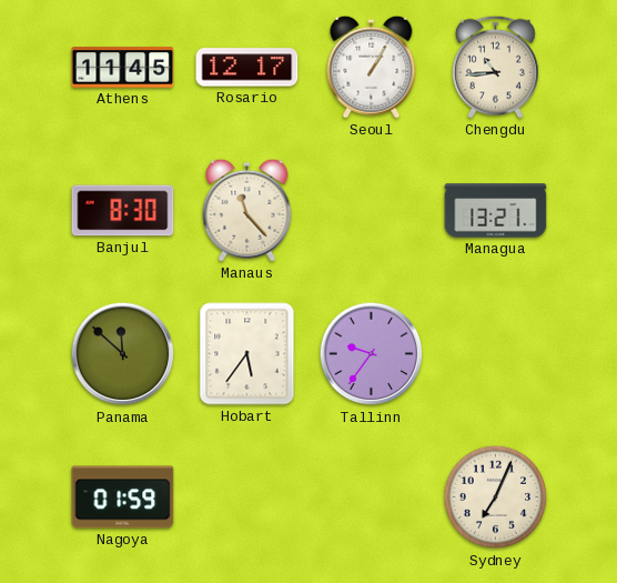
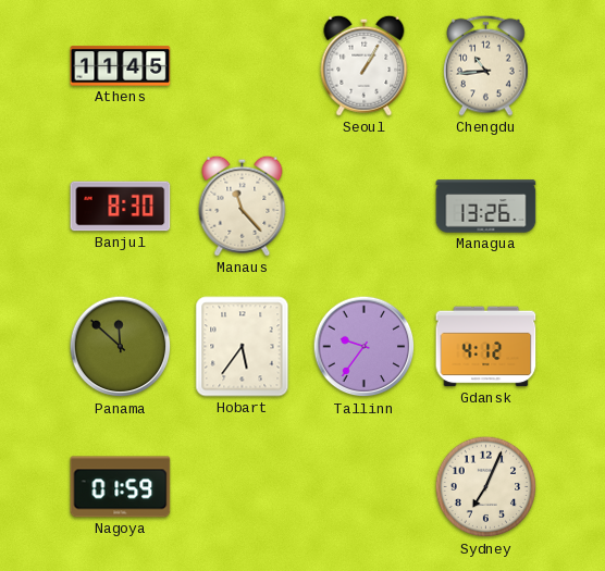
Rosario: 12:17 -> none (247, 68)
Managua: 13:21 -> 13:26 (486, 207)
Gdansk: none -> 4:12 (486, 347)
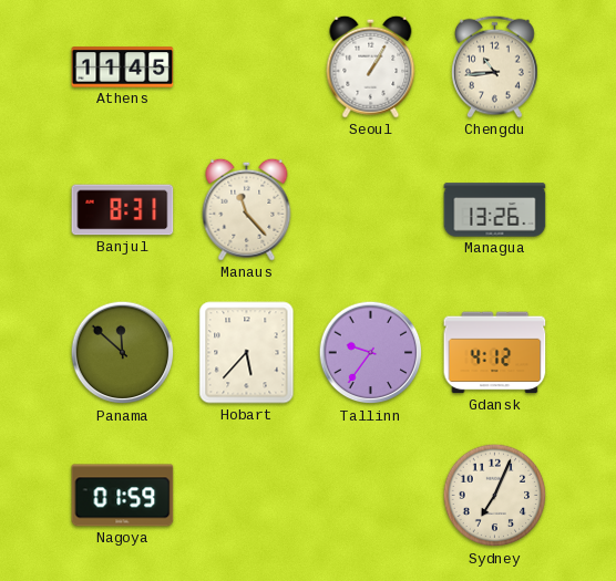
Banjul: 8:30 -> 8:31 (123, 210)
Hobart: 5:36 -> 5:37 (247, 353)
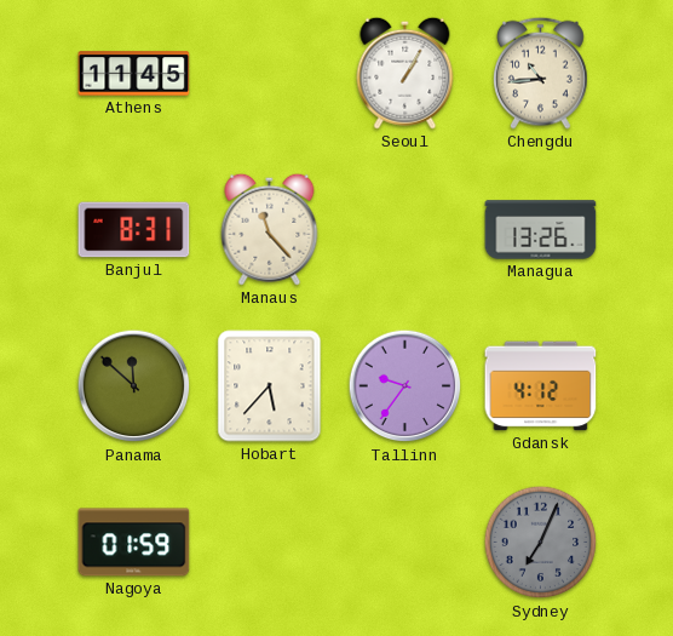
Sydney dial: cream -> grey (541, 543)
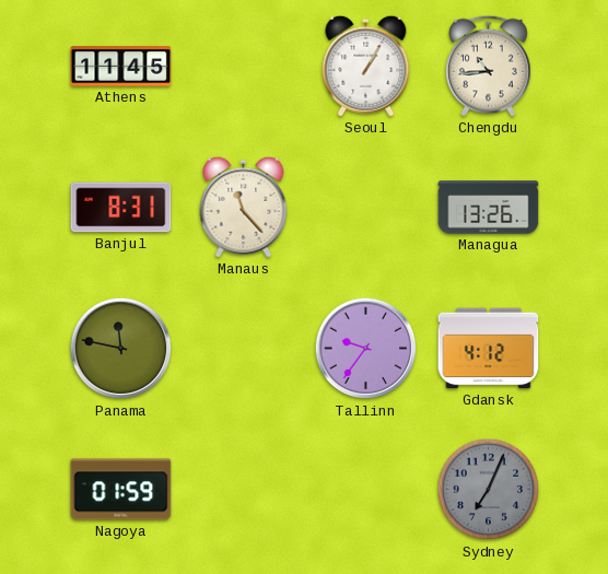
Panama: 11:52 -> 11:47 (121, 349)
Hobart: 5:37 -> none (270, 386)
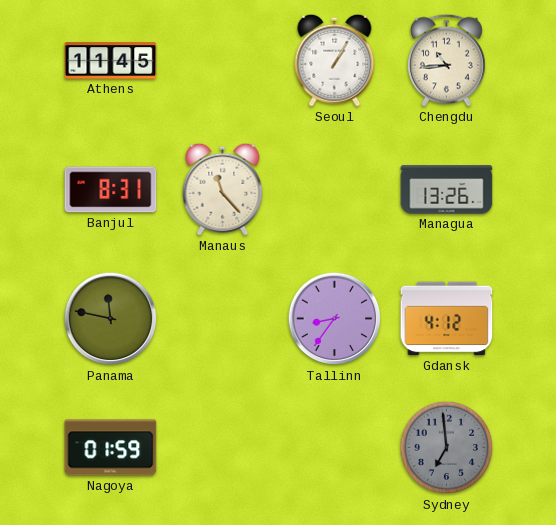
Tallinn: 9:36 -> 8:36 (335, 319)
Sydney: 7:04 -> 6:59 (447, 448)
